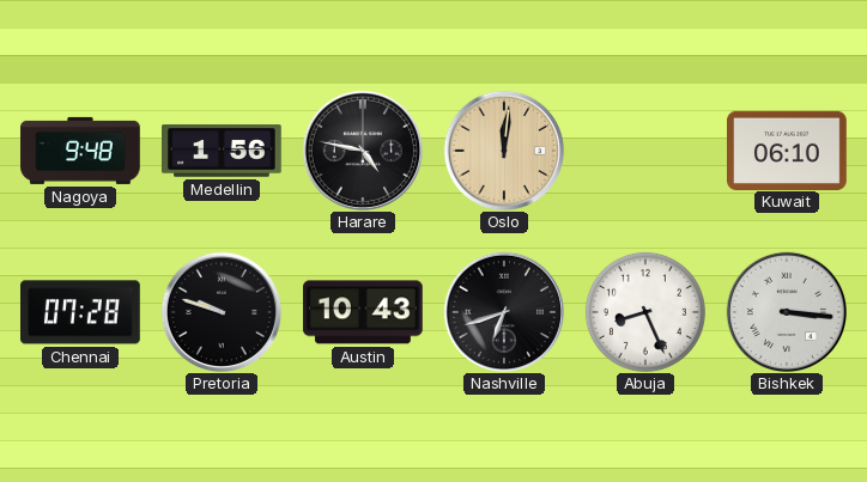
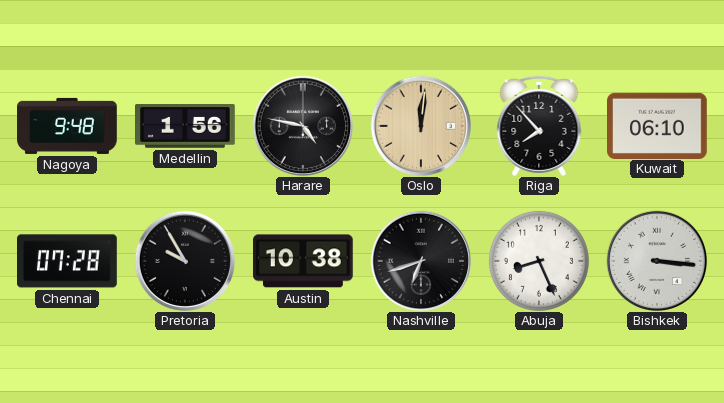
Riga: none -> 7:53 (539, 126)
Pretoria: 9:48 -> 9:55 (184, 260)
Austin: 10:43 -> 10:38 (304, 261)
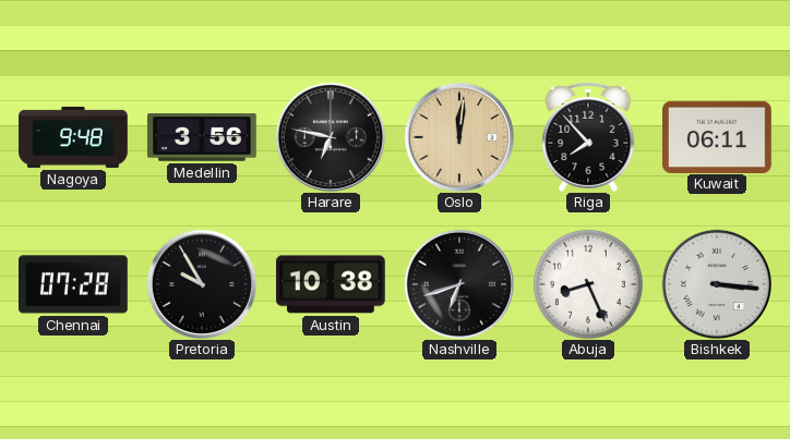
Medellin: 1:56 -> 3:56 (203, 137)
Harare: 4:47 -> 6:47 (330, 136)
Kuwait: 06:10 -> 06:11 (718, 136)
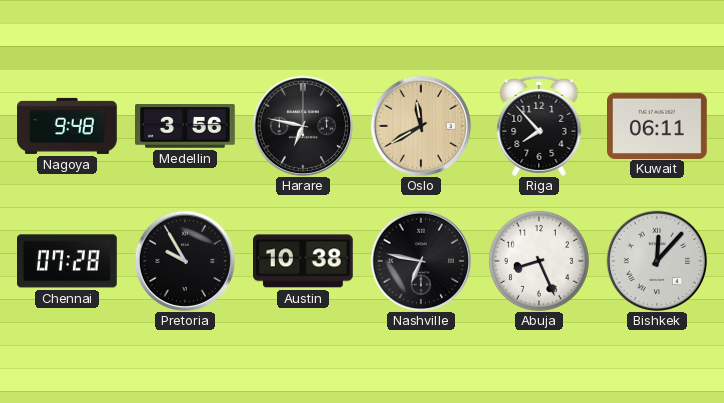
Oslo: 12:01 -> 11:40 (420, 125)
Nashville: 6:42 -> 6:47 (420, 260)
Bishkek: 3:16 -> 12:07 (656, 260)
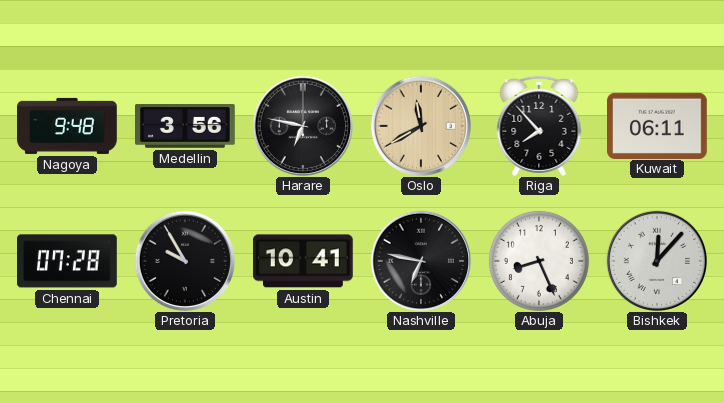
Austin: 10:38 -> 10:41 (304, 261)
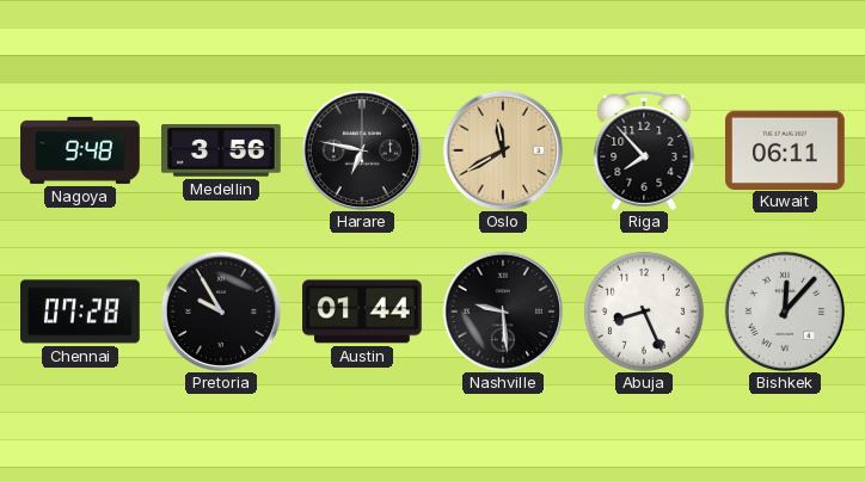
Austin: 10:41 -> 01:44 (363, 312)
Nashville: 6:47 -> 9:29 (502, 310)
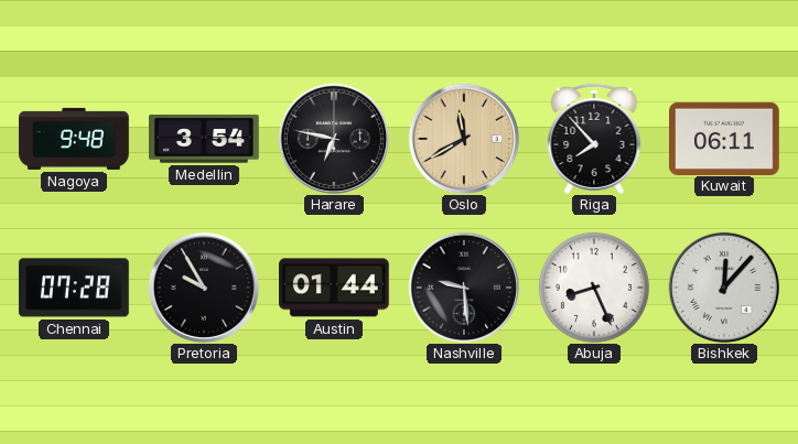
Medellin: 3:56 -> 3:54 (205, 139)
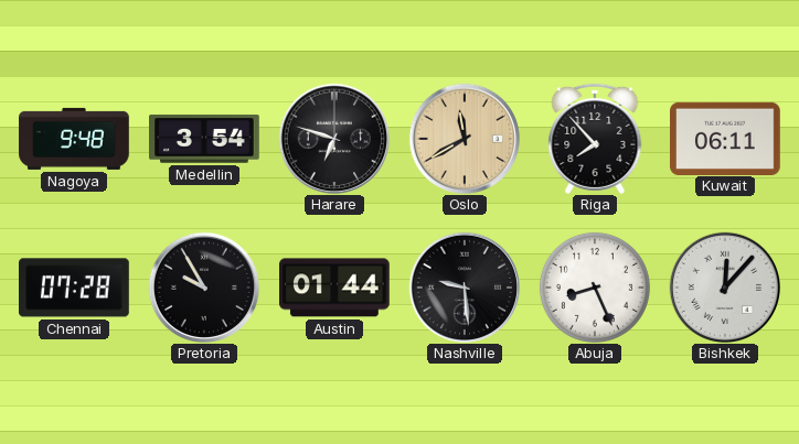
Harare: 6:47 -> 6:48 (333, 138)
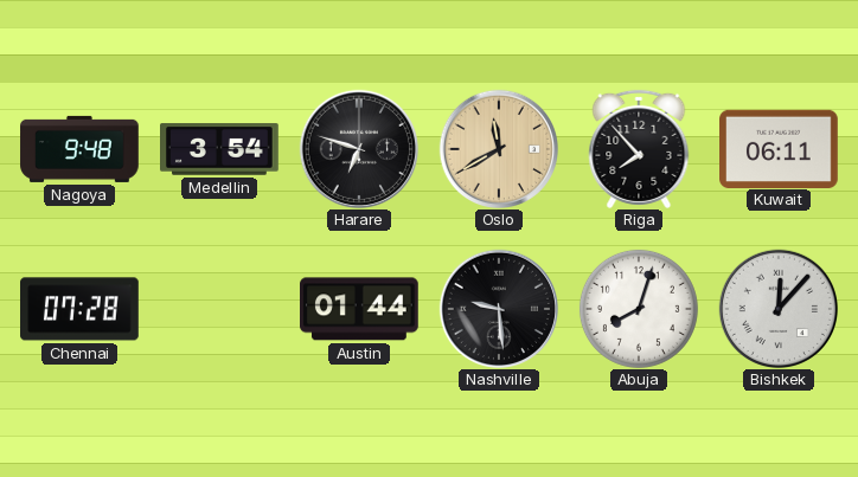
Pretoria: 9:55 -> none (203, 286)
Abuja: 8:26 -> 8:03 (639, 309)
